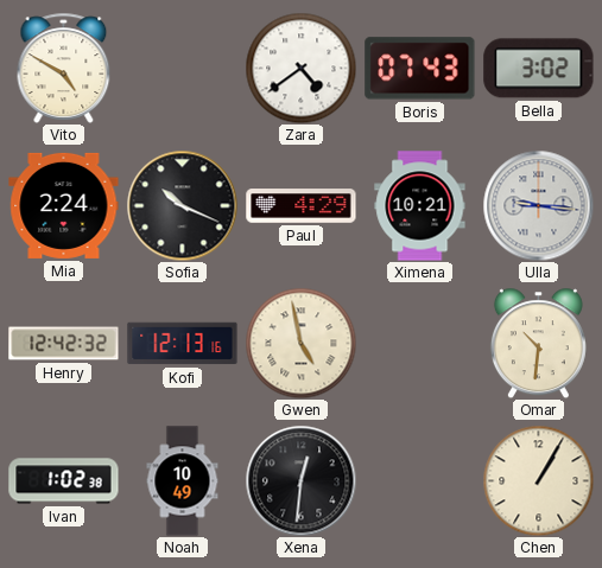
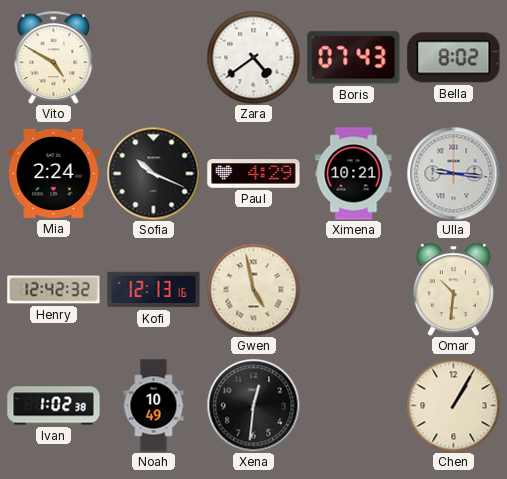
Bella: 3:02 -> 8:02 (454, 58)
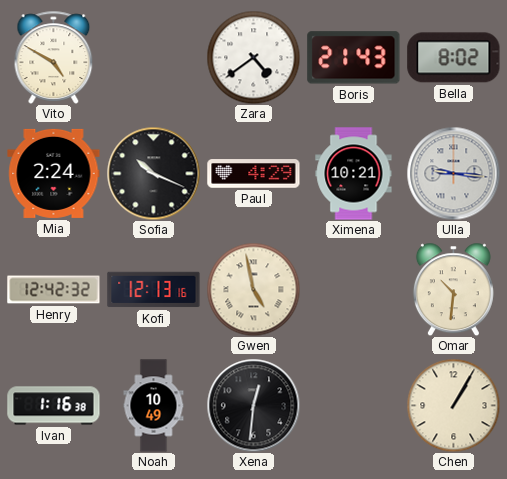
Boris: 07:43 -> 21:43 (354, 58)
Ivan: 1:02 -> 1:16 (54, 406)
